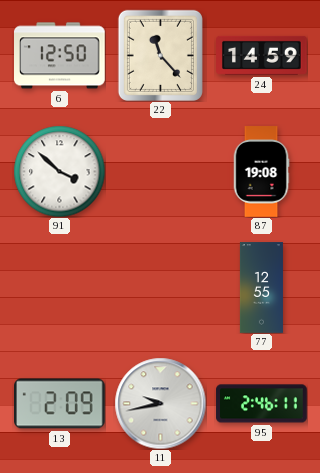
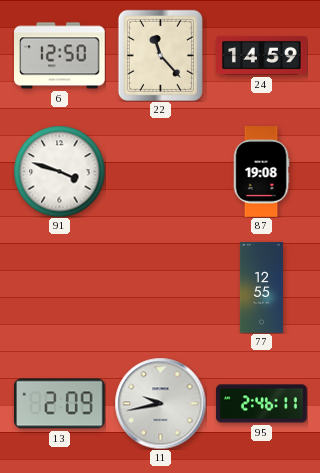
91: 3:52 -> 3:48 (59, 171)
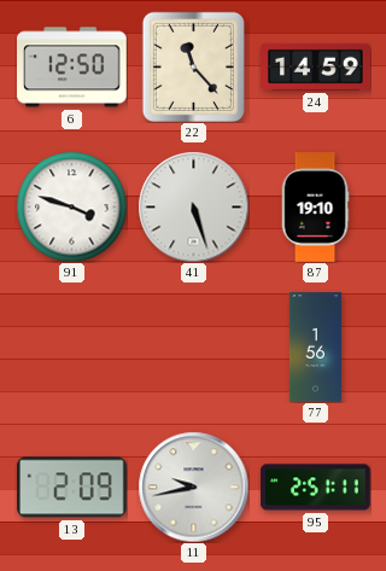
41: none -> 5:27 (193, 206)
87: 19:08 -> 19:10 (315, 208)
77: 12:55 -> 1:56 (315, 348)
95: 2:46 -> 2:51 (316, 488)
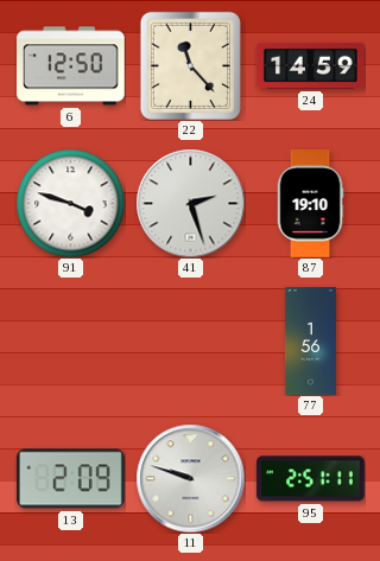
41: 5:27 -> 2:27 (190, 203)
11: 9:43 -> 9:48 (190, 478)
